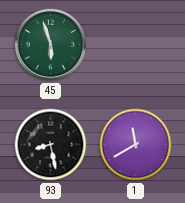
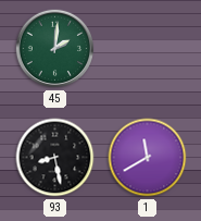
45: 5:57 -> 2:01 (55, 49)
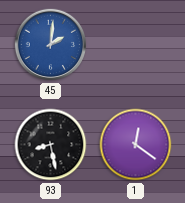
45 dial: green -> blue (51, 45)
1: 11:40 -> 12:21 (136, 145)
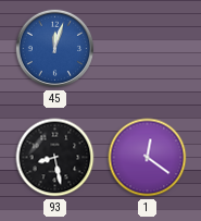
45: 2:01 -> 12:03 (55, 49)
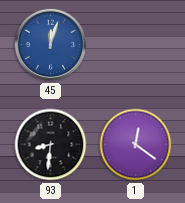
93: 8:28 -> 8:31 (51, 145)
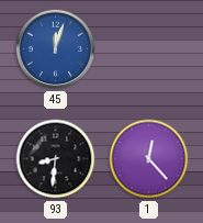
1: 12:21 -> 12:23 (149, 159)
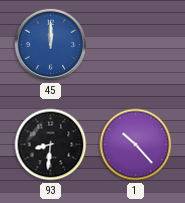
45: 12:03 -> 12:00 (51, 45)
1: 12:23 -> 10:23 (136, 145)
